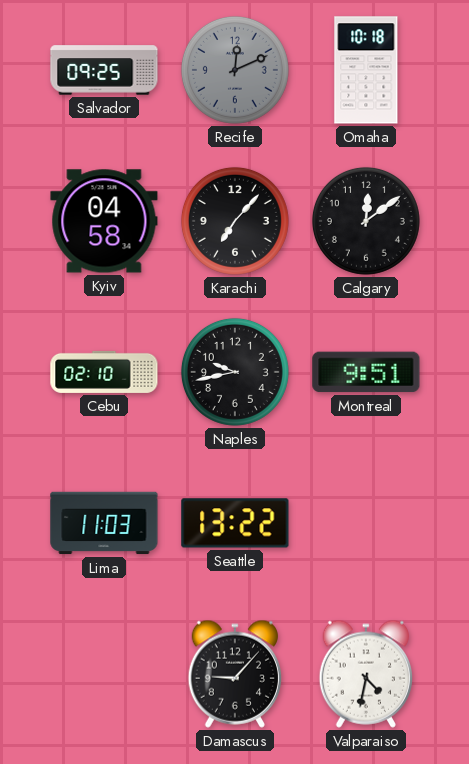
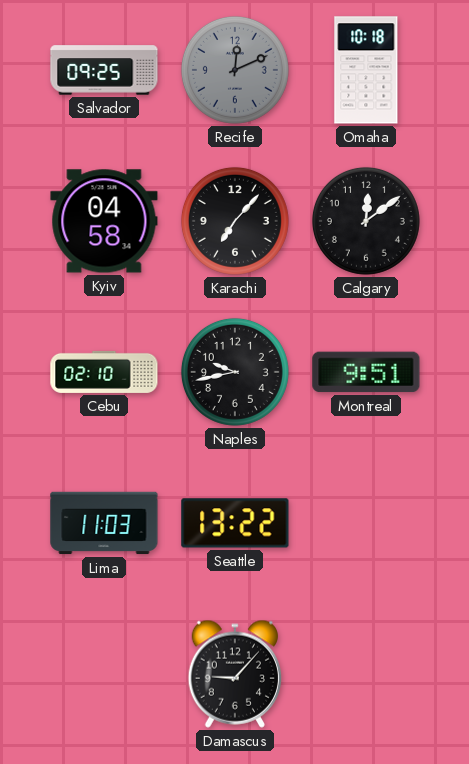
Valparaiso: 4:32 -> none (365, 674)
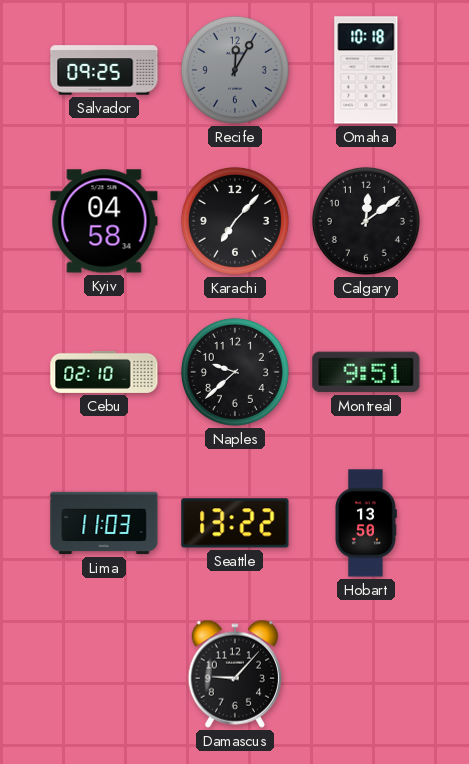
Recife: 12:11 -> 12:05 (235, 70)
Naples: 9:43 -> 9:38 (235, 372)
Hobart: none -> 13:50 (366, 523)
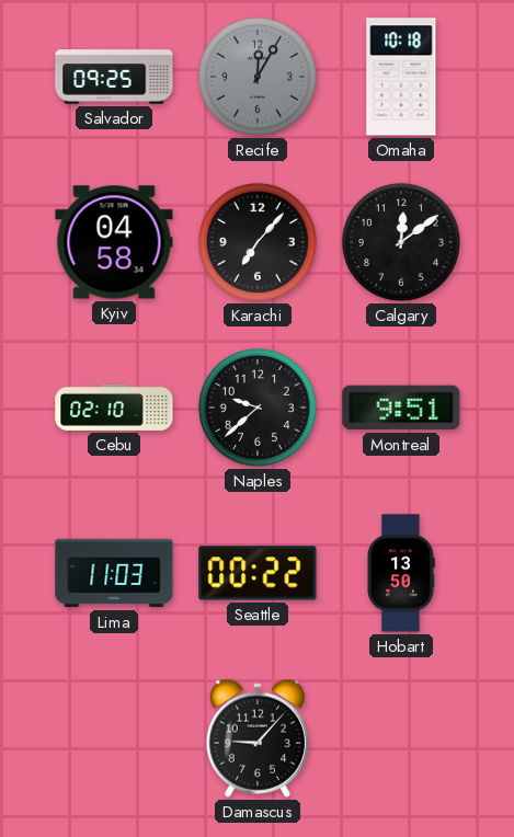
Seattle: 13:22 -> 00:22 (258, 573)
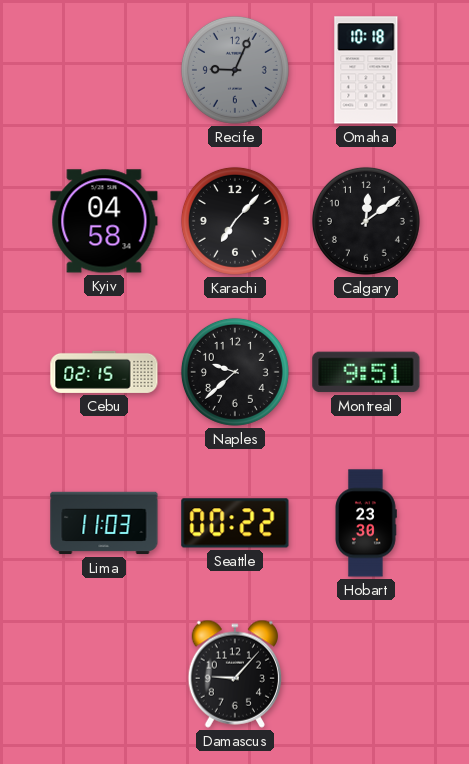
Salvador: 09:25 -> none (114, 77)
Recife: 12:05 -> 9:04 (235, 70)
Cebu: 02:10 -> 02:15 (104, 372)
Hobart: 13:50 -> 23:30 (366, 523)
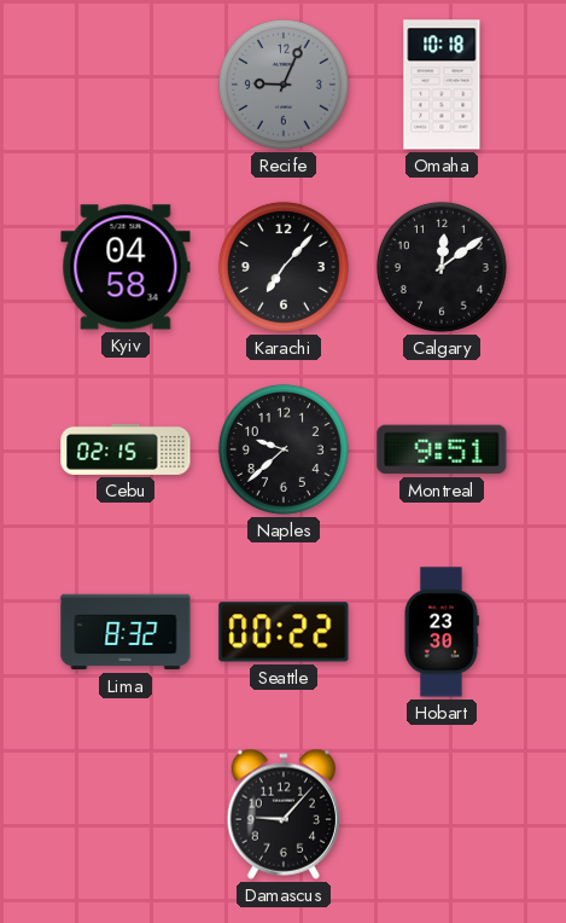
Lima: 11:03 -> 8:32 (126, 632)
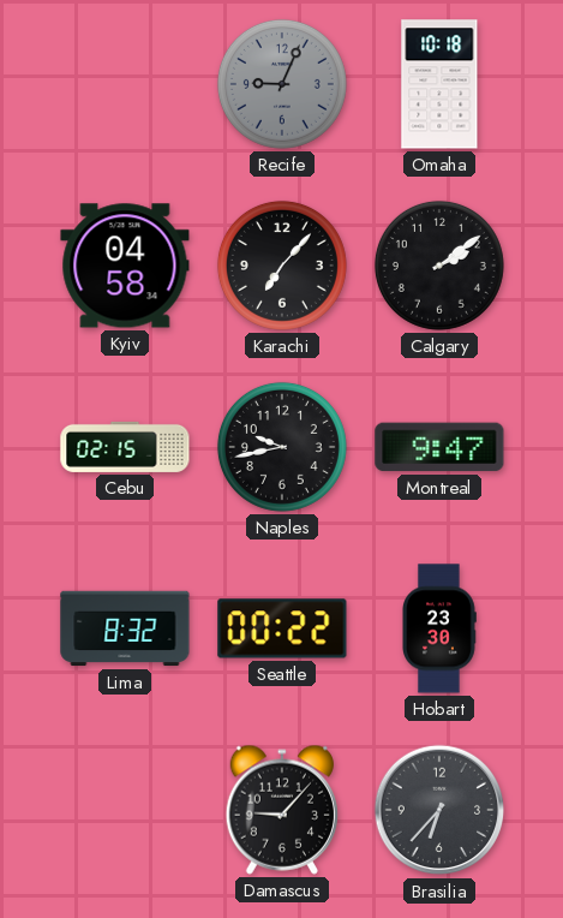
Calgary: 12:09 -> 2:09 (439, 266)
Naples: 9:38 -> 9:43 (282, 447)
Montreal: 9:51 -> 9:47 (439, 447)
Brasilia: none -> 6:37 (439, 810)
